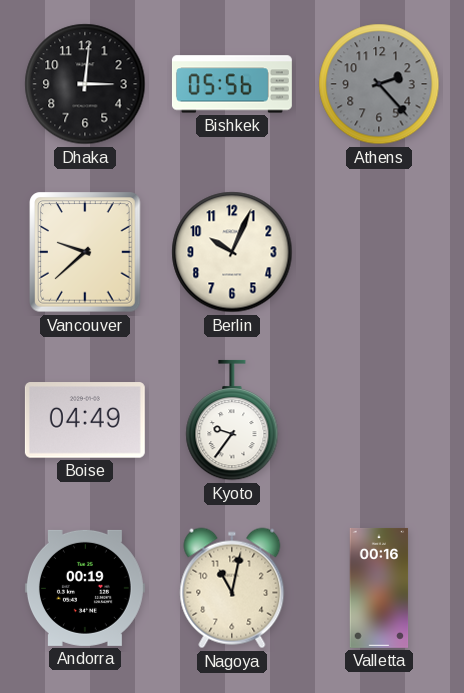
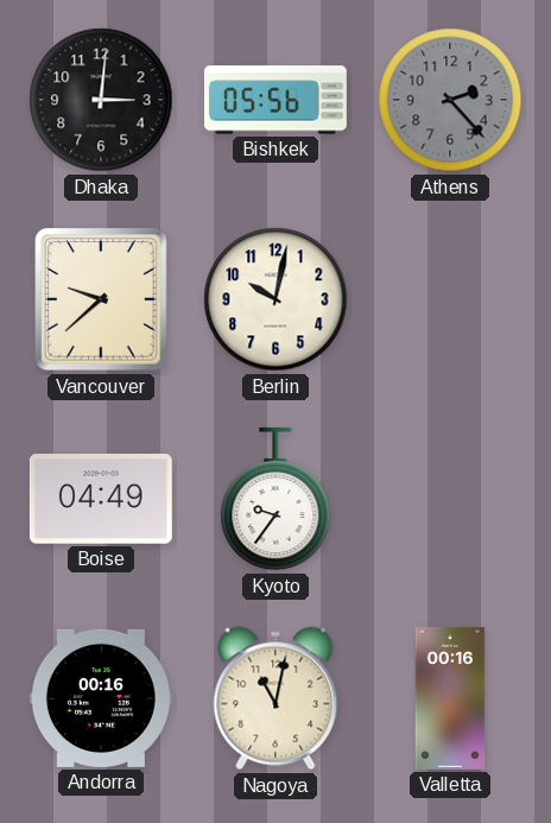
Berlin: 10:04 -> 10:02 (275, 299)
Andorra: 00:19 -> 00:16 (101, 698)
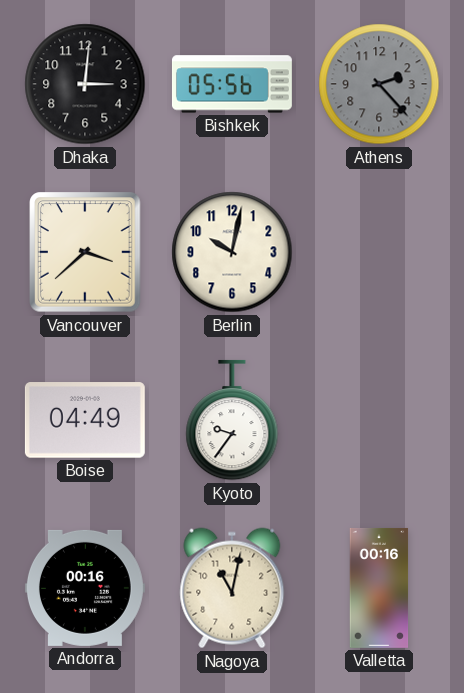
Vancouver: 9:38 -> 3:38 (85, 252)
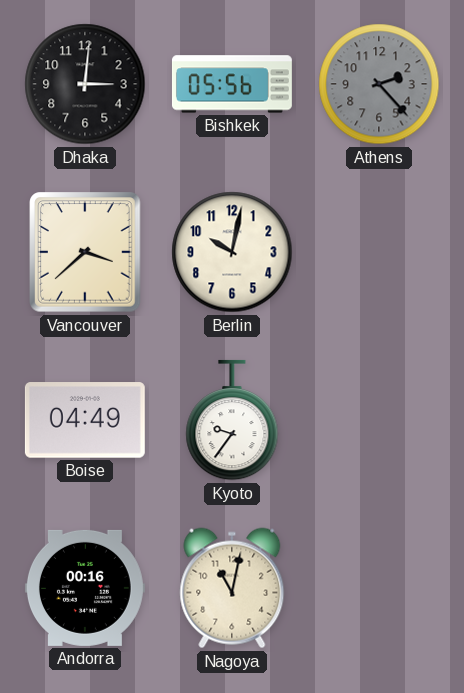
Valletta: 00:16 -> none (379, 588)
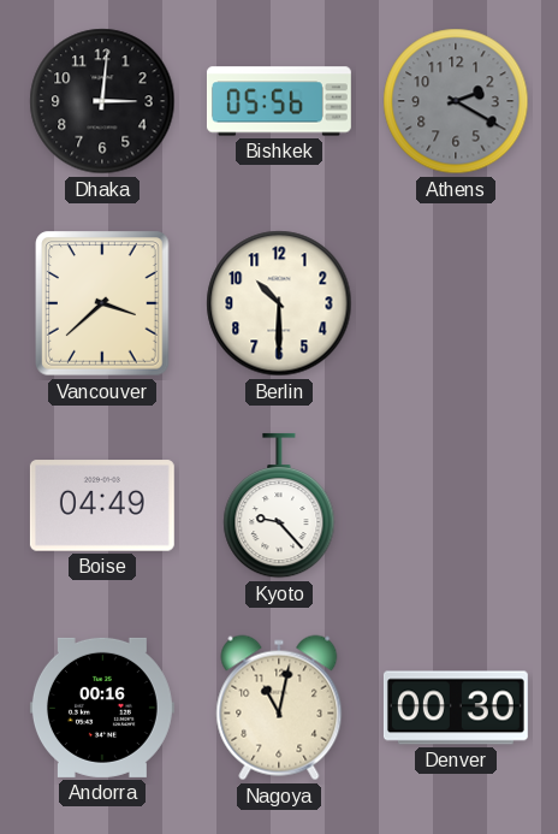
Athens: 2:23 -> 2:20 (456, 101)
Berlin: 10:02 -> 10:30 (279, 303)
Kyoto: 9:36 -> 9:23 (279, 505)
Denver: none -> 00:30 (456, 708)
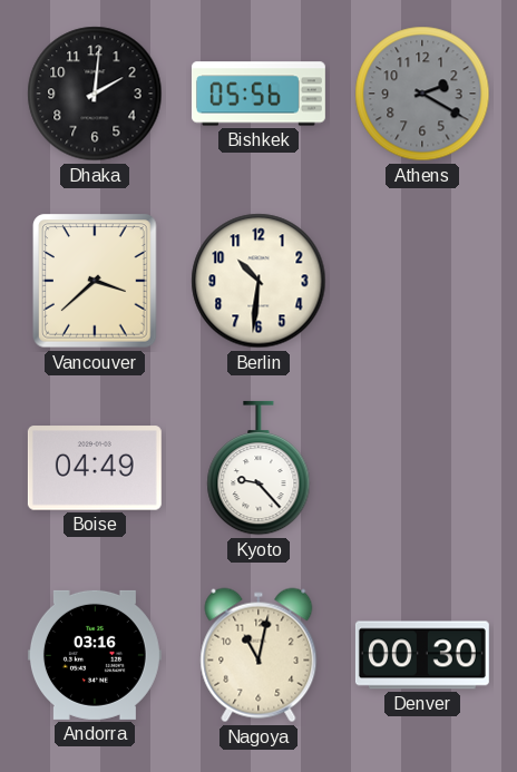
Dhaka: 3:01 -> 2:01 (95, 94)
Berlin: 10:30 -> 10:31 (258, 281)
Andorra: 00:16 -> 03:16 (95, 655)
